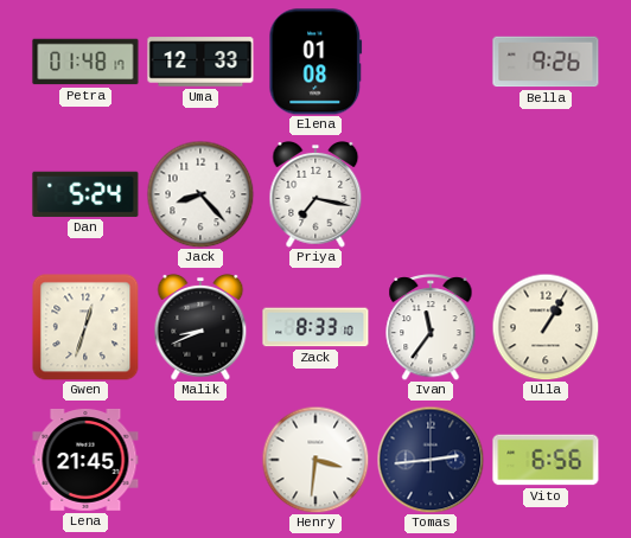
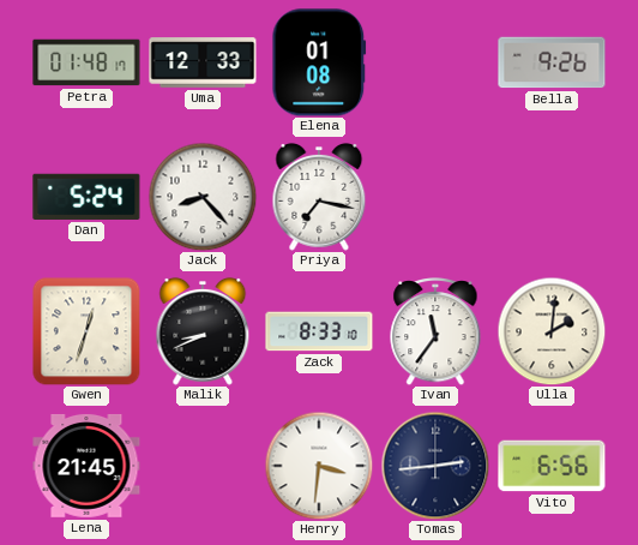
Ulla: 1:05 -> 2:01 (552, 331)
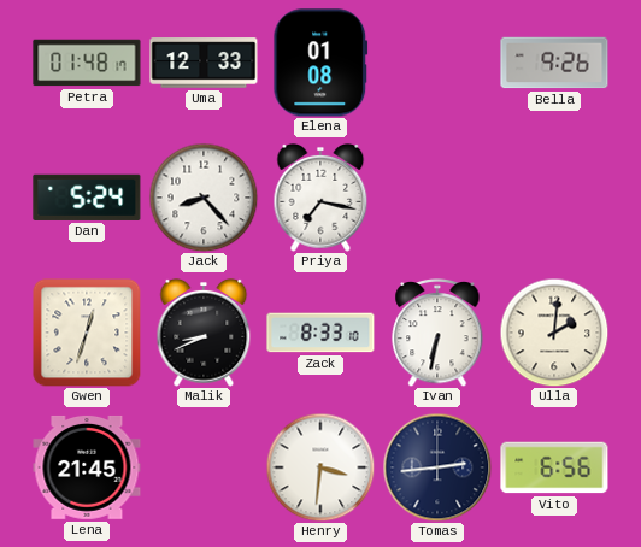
Ivan: 11:36 -> 6:32 (437, 334)
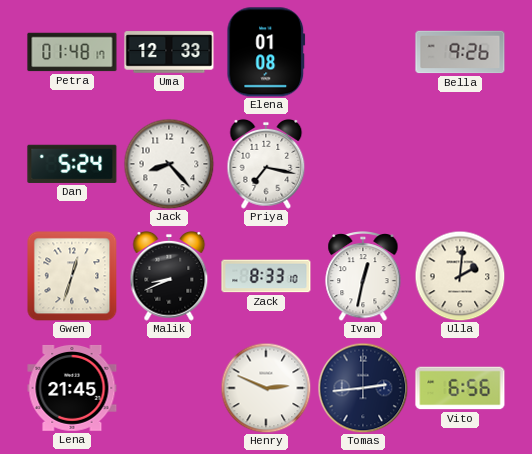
Ivan: 6:32 -> 12:32 (363, 277)
Henry: 3:31 -> 2:49 (266, 388)
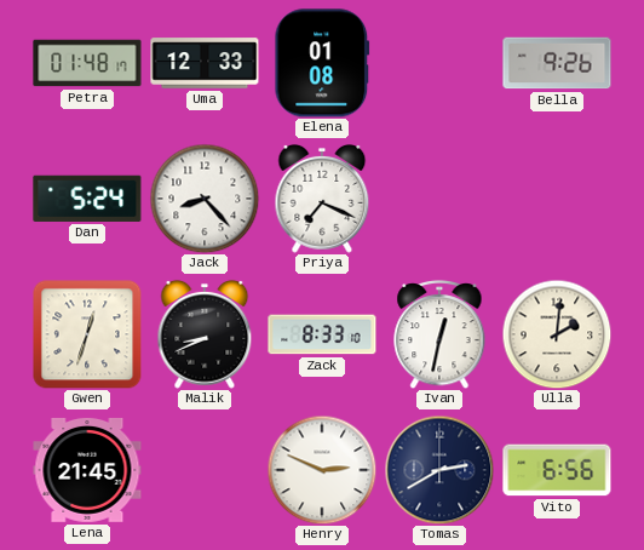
Priya: 7:17 -> 7:19 (322, 199)
Tomas: 2:44 -> 2:40 (439, 470)
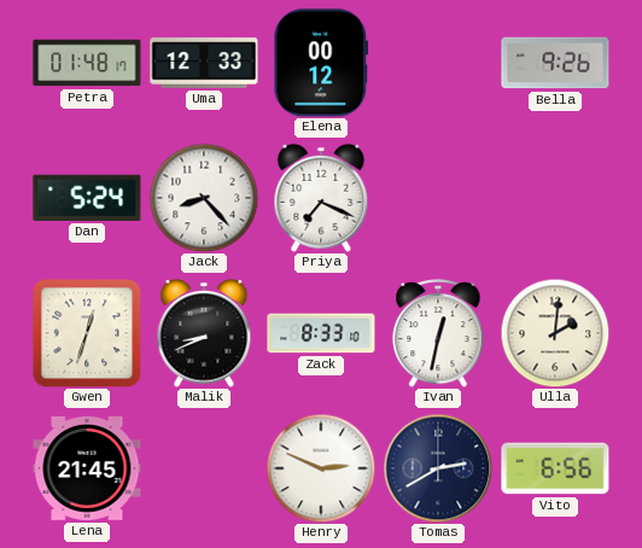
Elena: 01:08 -> 00:12 (321, 63)
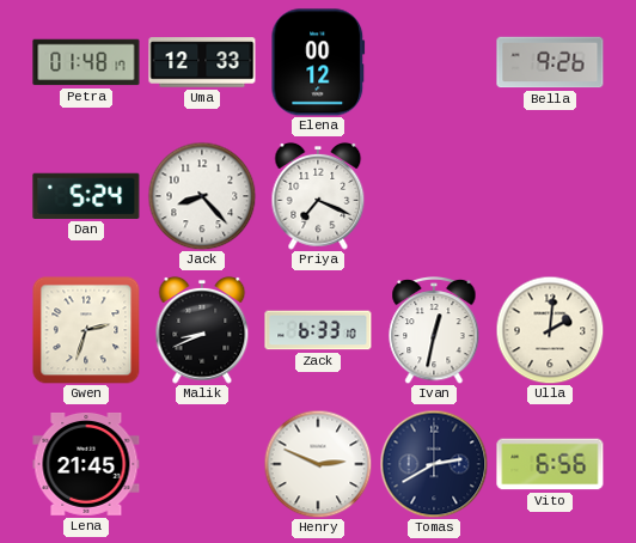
Gwen: 12:33 -> 2:33 (86, 330)
Zack: 8:33 -> 6:33 (318, 330)
